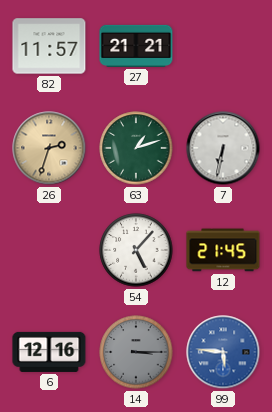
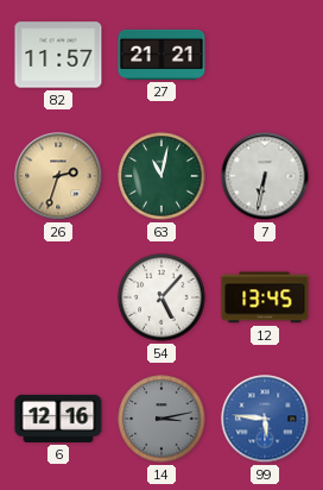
63: 1:12 -> 11:02 (161, 176)
12: 21:45 -> 13:45 (265, 297)
14: 3:15 -> 3:13 (161, 419)
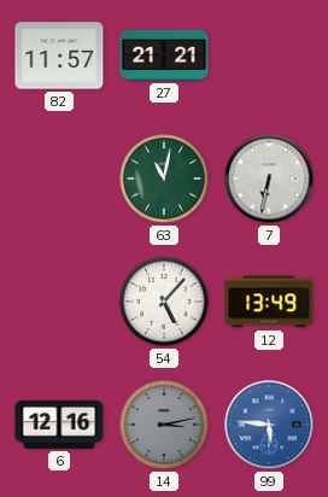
26: 2:33 -> none (58, 176)
12: 13:45 -> 13:49 (269, 302)
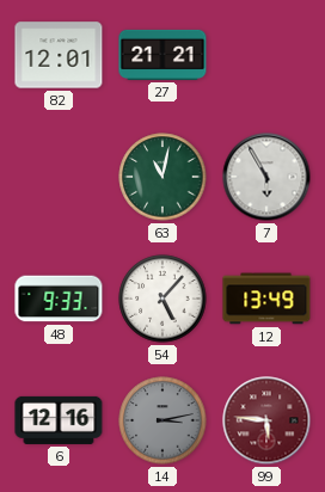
82: 11:57 -> 12:01 (59, 55)
7: 6:32 -> 5:55 (266, 177)
48: none -> 9:33 (59, 299)
99 dial: blue -> burgundy (266, 420)
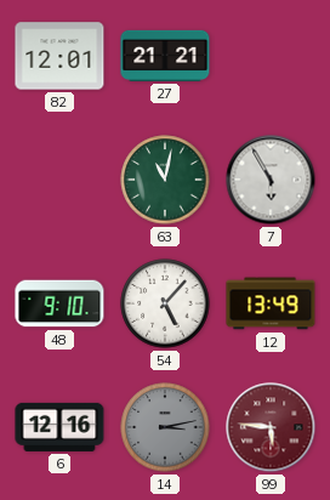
48: 9:33 -> 9:10 (59, 303)
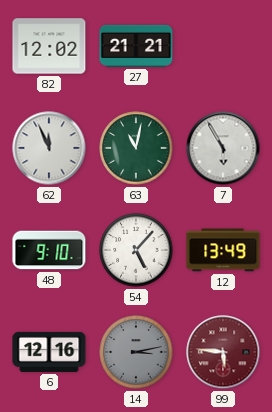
82: 12:01 -> 12:02 (49, 46)
62: none -> 11:56 (49, 148)
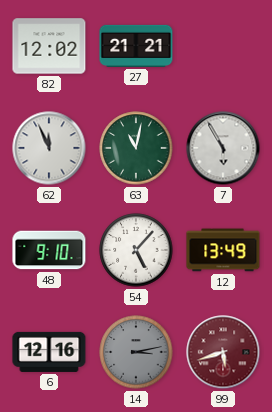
99: 5:46 -> 5:42 (223, 352)
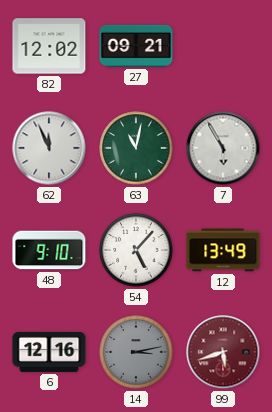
27: 21:21 -> 09:21 (136, 46)
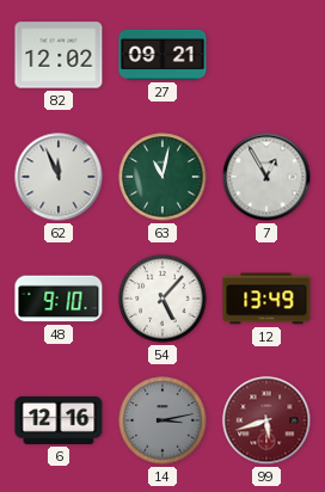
7: 5:55 -> 12:55 (266, 177)
